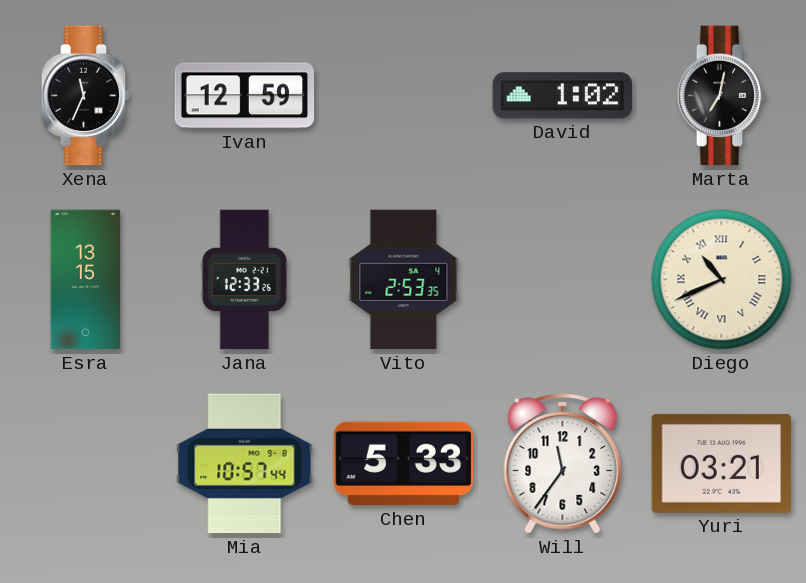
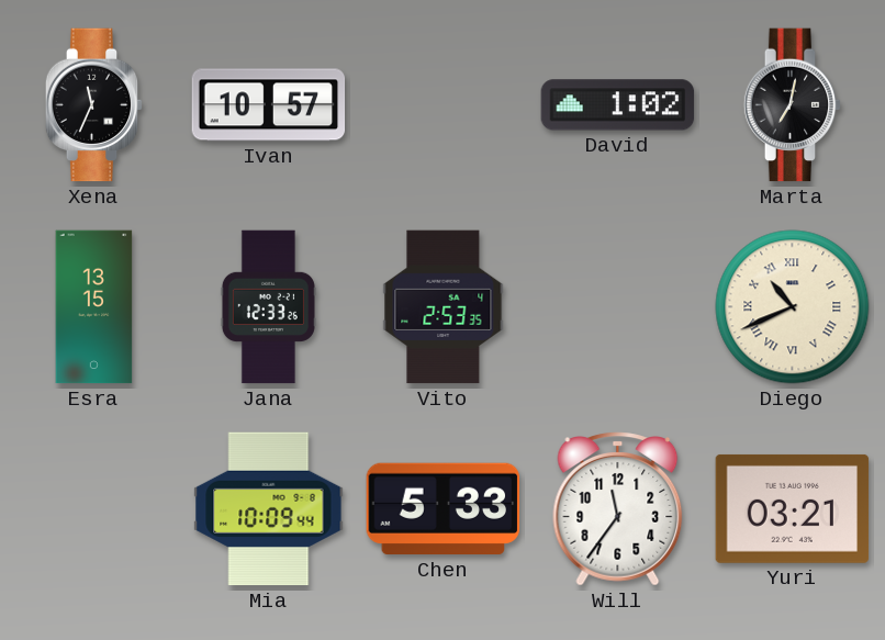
Ivan: 12:59 -> 10:57 (269, 105)
Mia: 10:57 -> 10:09 (269, 509)
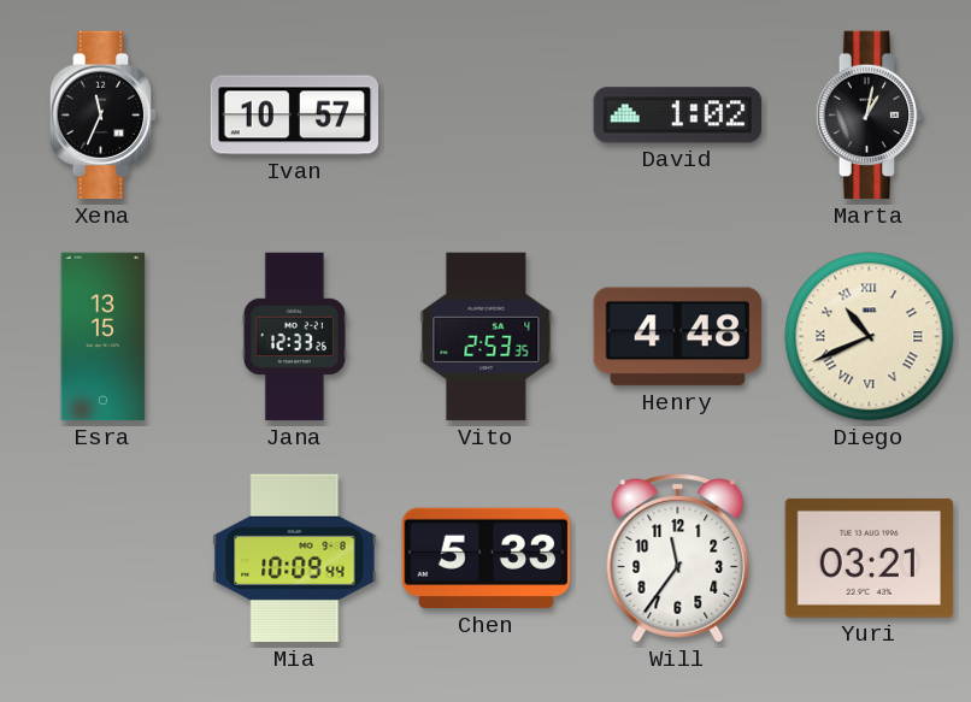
Marta: 7:02 -> 1:02 (870, 116)
Henry: none -> 4:48 (678, 337)
